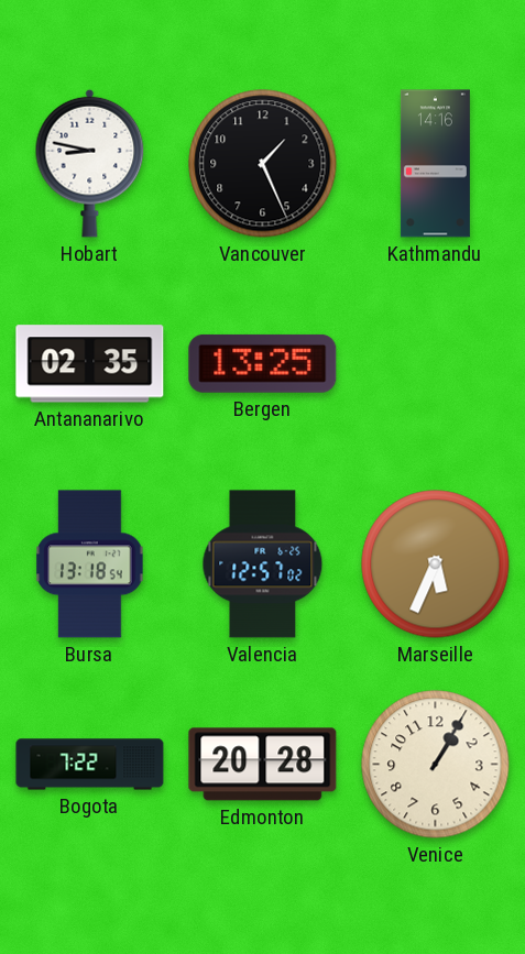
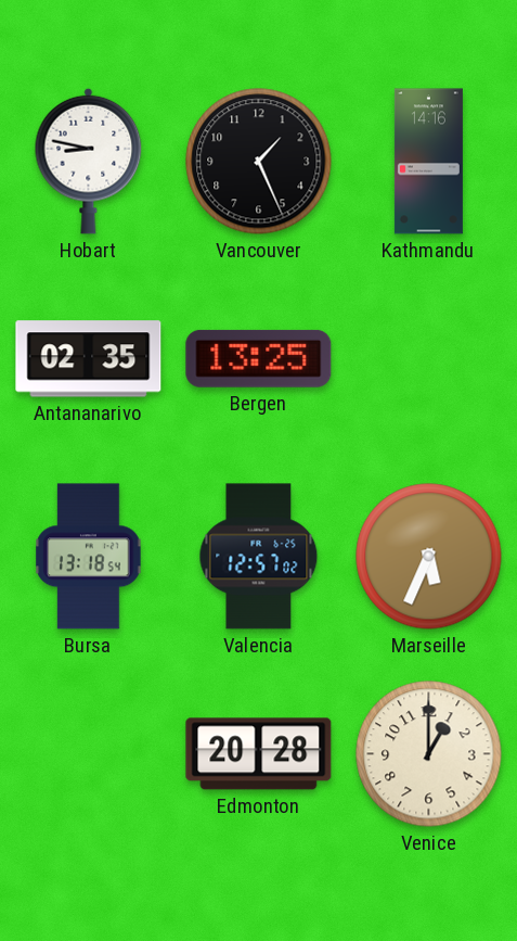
Bogota: 7:22 -> none (90, 765)
Venice: 1:05 -> 1:00 (429, 754)
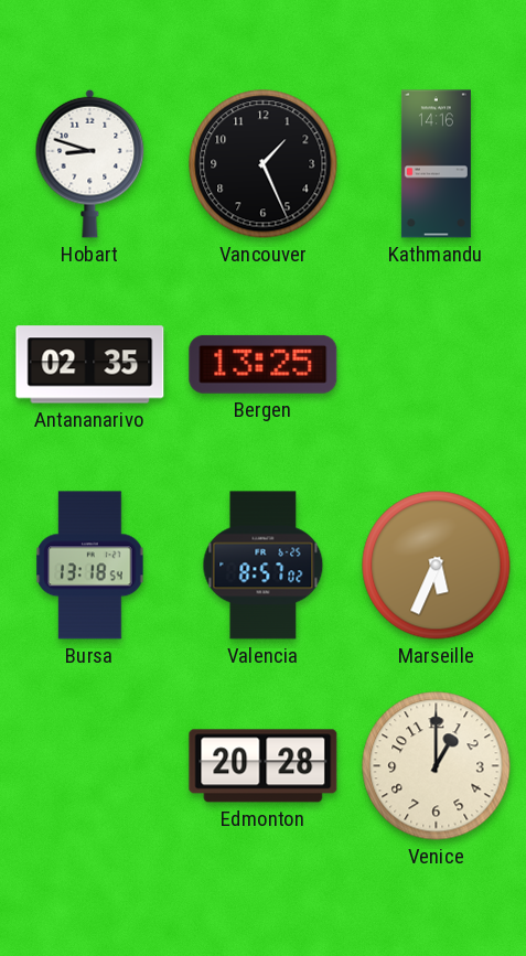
Hobart: 8:47 -> 8:48 (90, 163)
Valencia: 12:57 -> 8:57 (264, 566)
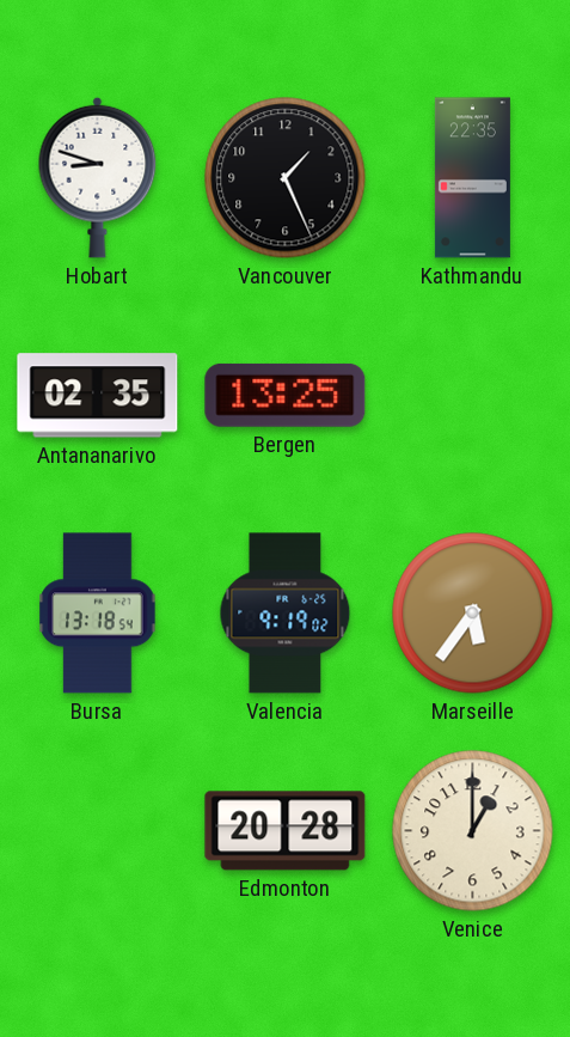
Kathmandu: 14:16 -> 22:35 (472, 178)
Valencia: 8:57 -> 9:19 (286, 614)
Marseille: 5:34 -> 5:36 (473, 614)
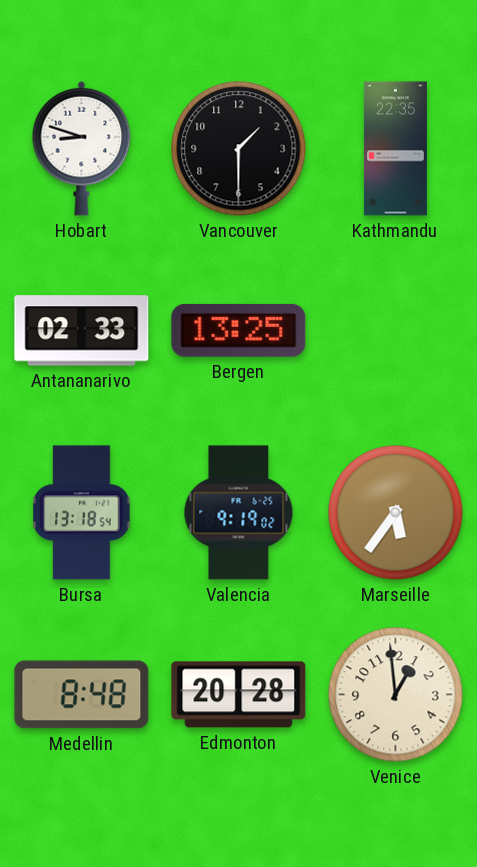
Vancouver: 1:26 -> 1:30 (239, 149)
Antananarivo: 02:35 -> 02:33 (82, 331)
Medellin: none -> 8:48 (82, 695)
Venice: 1:00 -> 12:59 (396, 695)
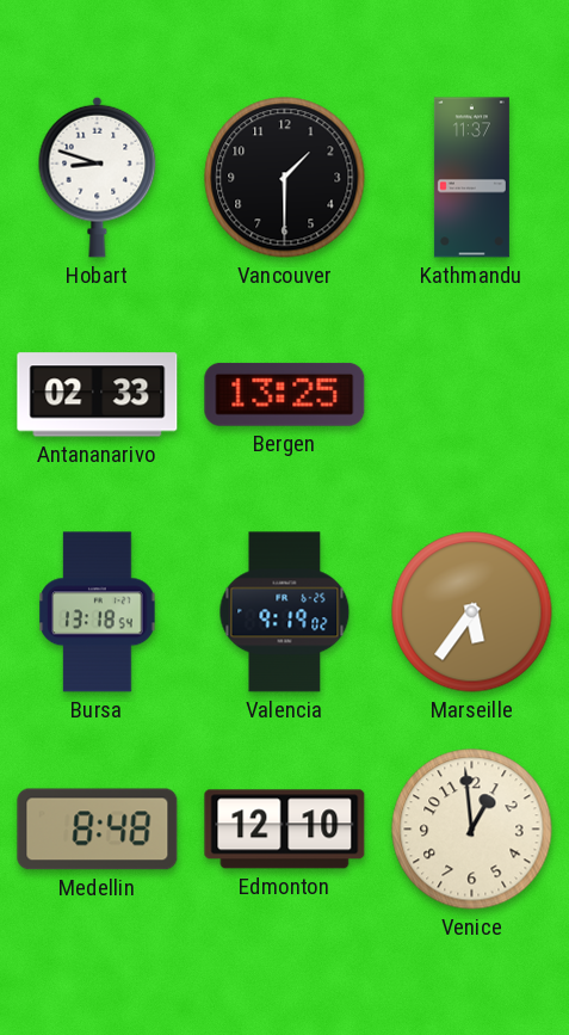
Kathmandu: 22:35 -> 11:37 (471, 178)
Edmonton: 20:28 -> 12:10 (285, 830)
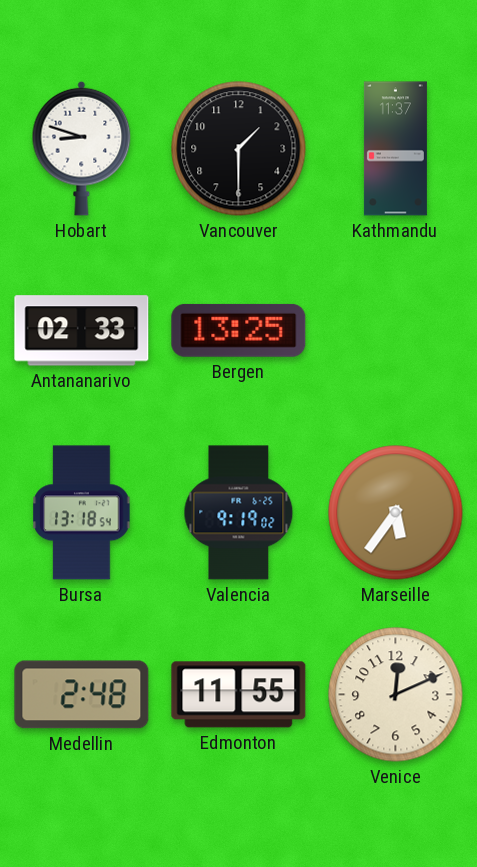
Medellin: 8:48 -> 2:48 (82, 695)
Edmonton: 12:10 -> 11:55 (239, 695)
Venice: 12:59 -> 12:11 (396, 695)
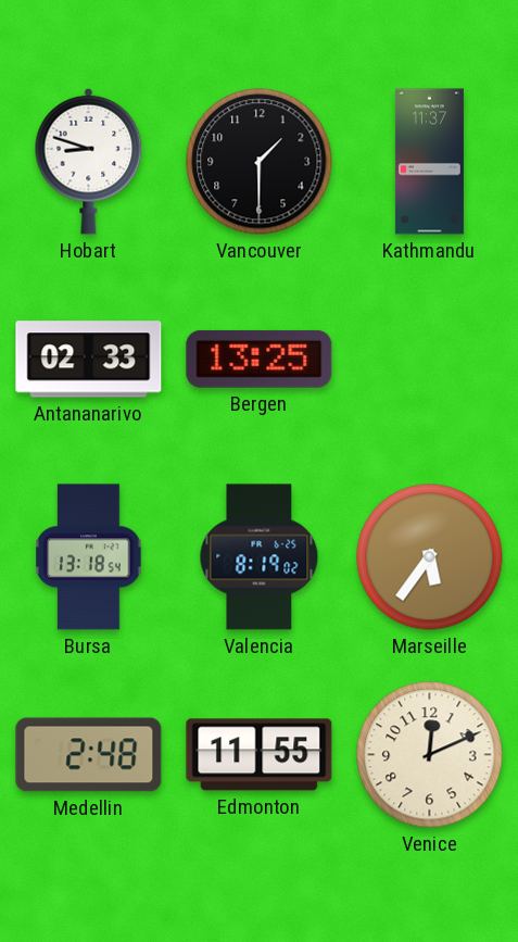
Valencia: 9:19 -> 8:19 (260, 557)
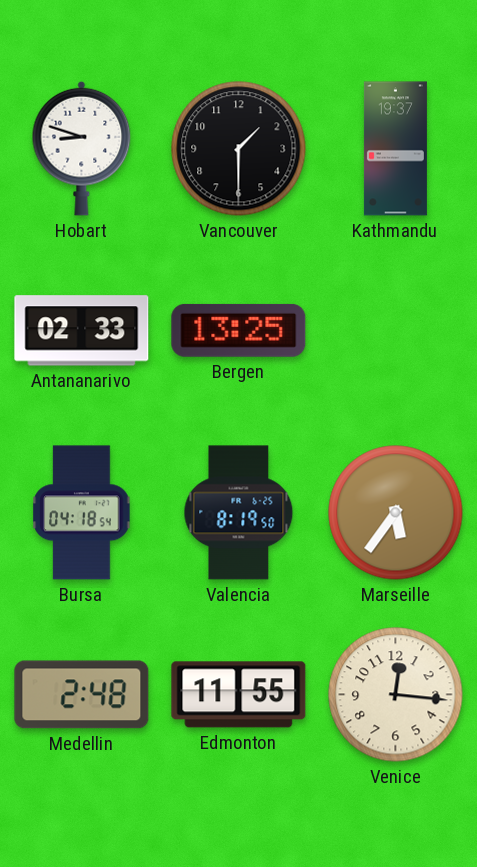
Kathmandu: 11:37 -> 19:37 (395, 149)
Bursa: 13:18 -> 04:18 (82, 513)
Valencia: 8:19:02 -> 8:19:50 (239, 513)
Venice: 12:11 -> 12:16 (396, 695)
